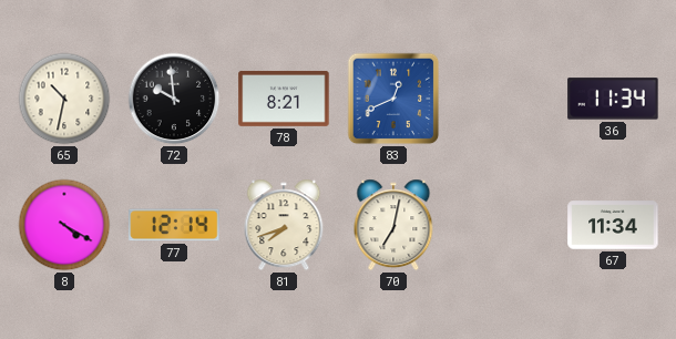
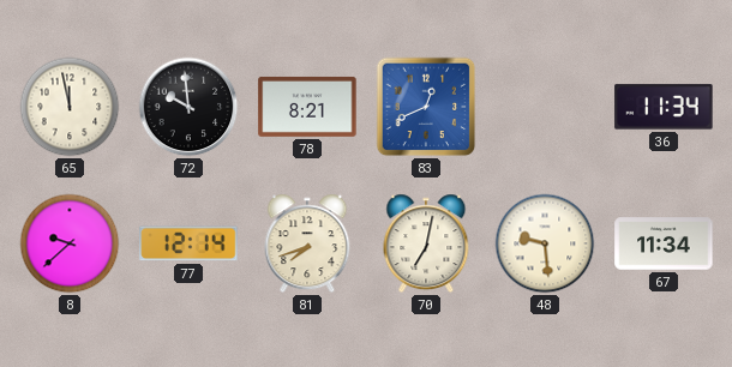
65: 10:32 -> 11:58 (70, 107)
8: 4:20 -> 9:38 (70, 243)
48: none -> 9:29 (545, 243)
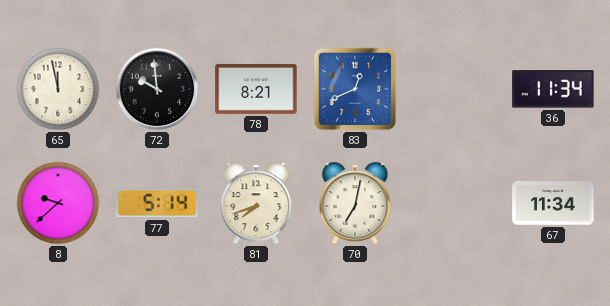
77: 12:14 -> 5:14 (157, 203)
48: 9:29 -> none (545, 243)
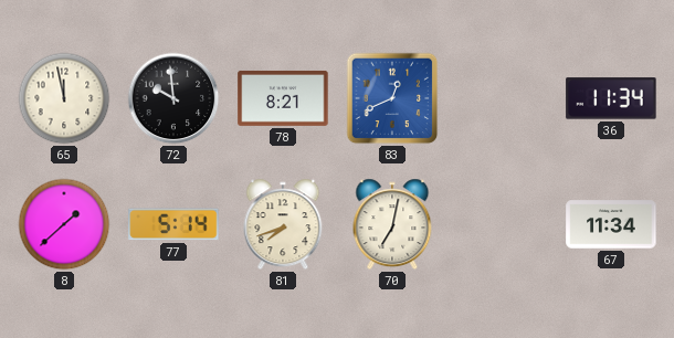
8: 9:38 -> 1:38 (64, 224)
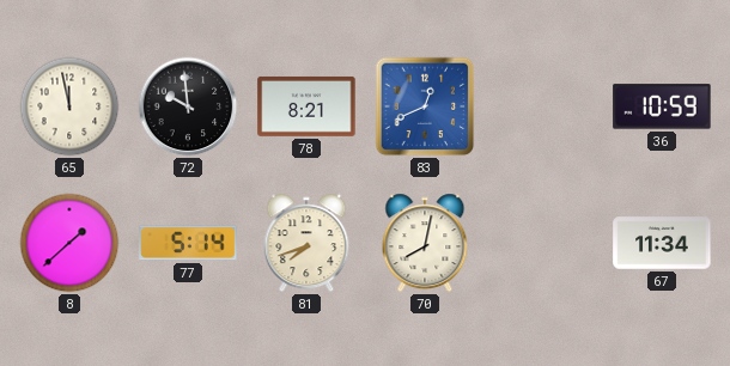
36: 11:34 -> 10:59 (662, 106)
70: 7:02 -> 8:02 (425, 243)
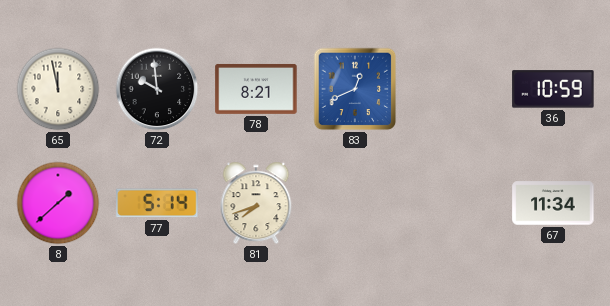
70: 8:02 -> none (425, 243)
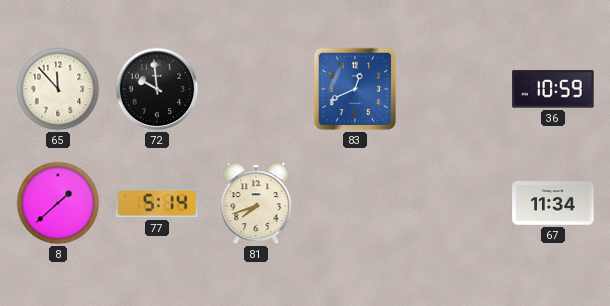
65: 11:58 -> 11:53 (58, 89)
78: 8:21 -> none (256, 89)
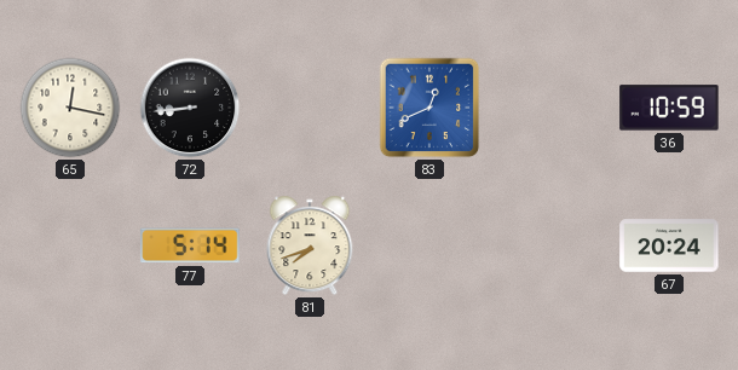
65: 11:53 -> 12:17 (70, 108)
72: 9:59 -> 8:44 (190, 108)
8: 1:38 -> none (58, 203)
67: 11:34 -> 20:24 (669, 245)
